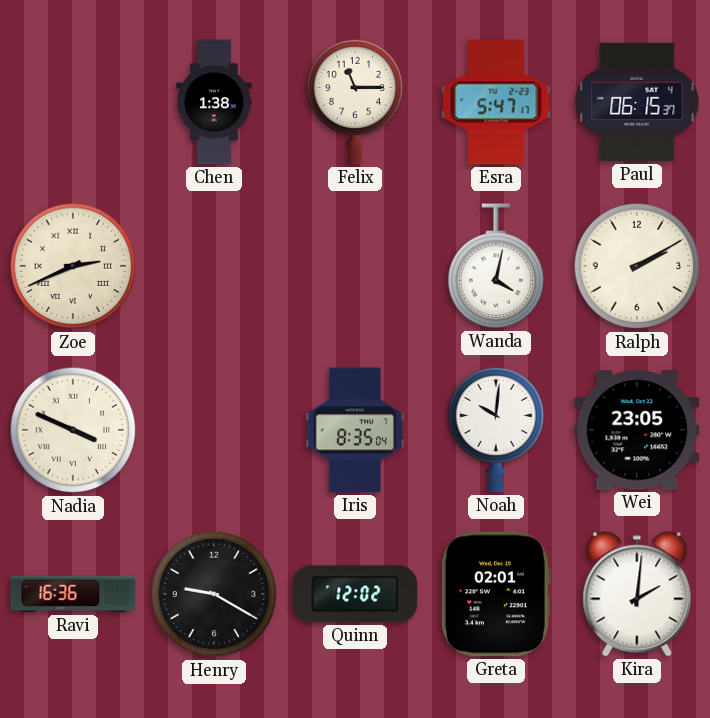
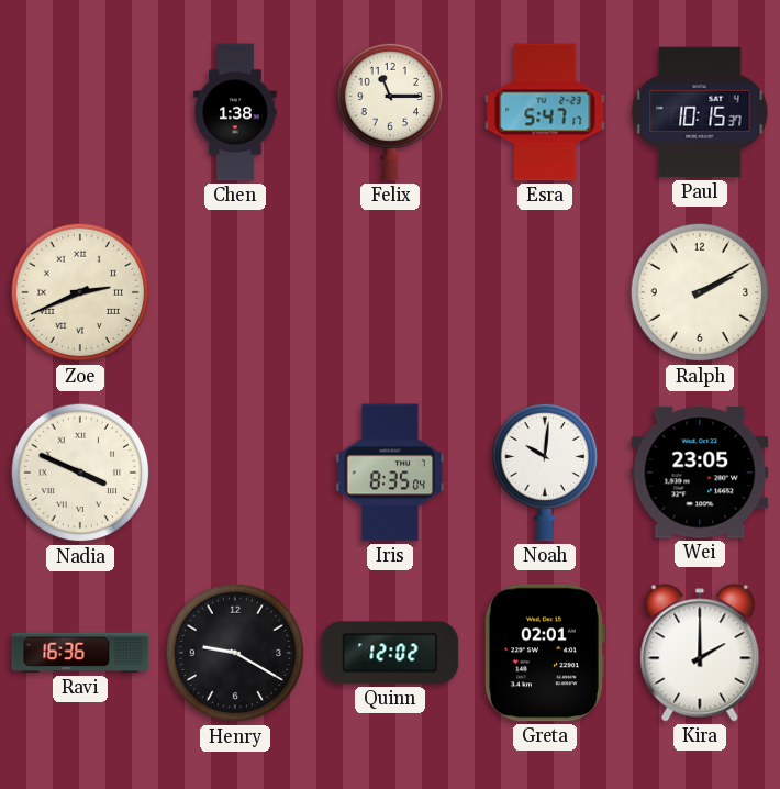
Paul: 06:15 -> 10:15 (700, 112)
Wanda: 4:02 -> none (496, 266)
Kira: 2:01 -> 2:00 (700, 653)
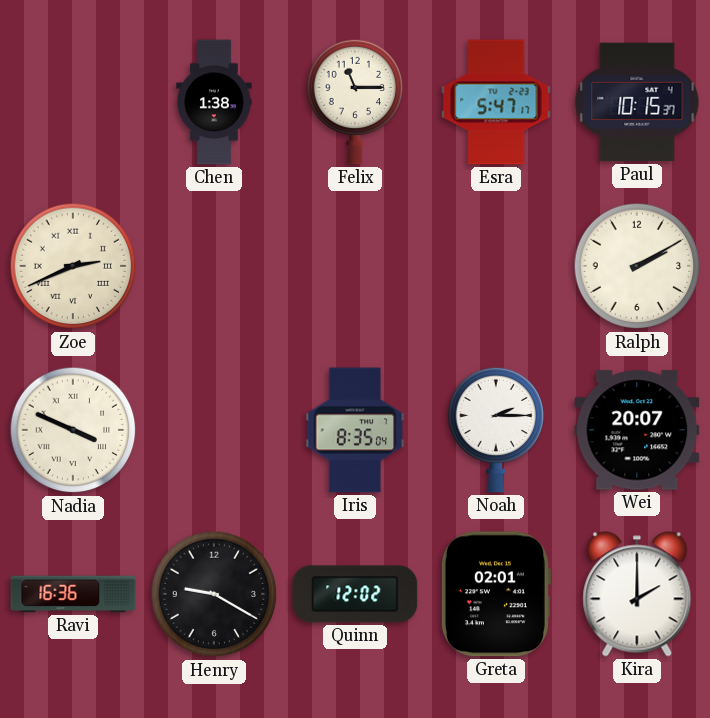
Noah: 10:01 -> 2:15 (496, 430)
Wei: 23:05 -> 20:07 (637, 430)
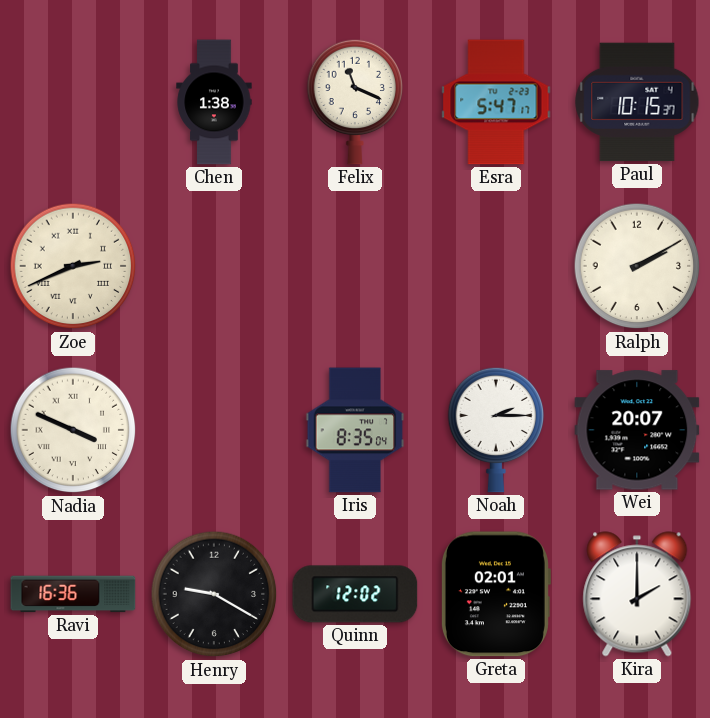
Felix: 11:15 -> 11:19 (355, 102)
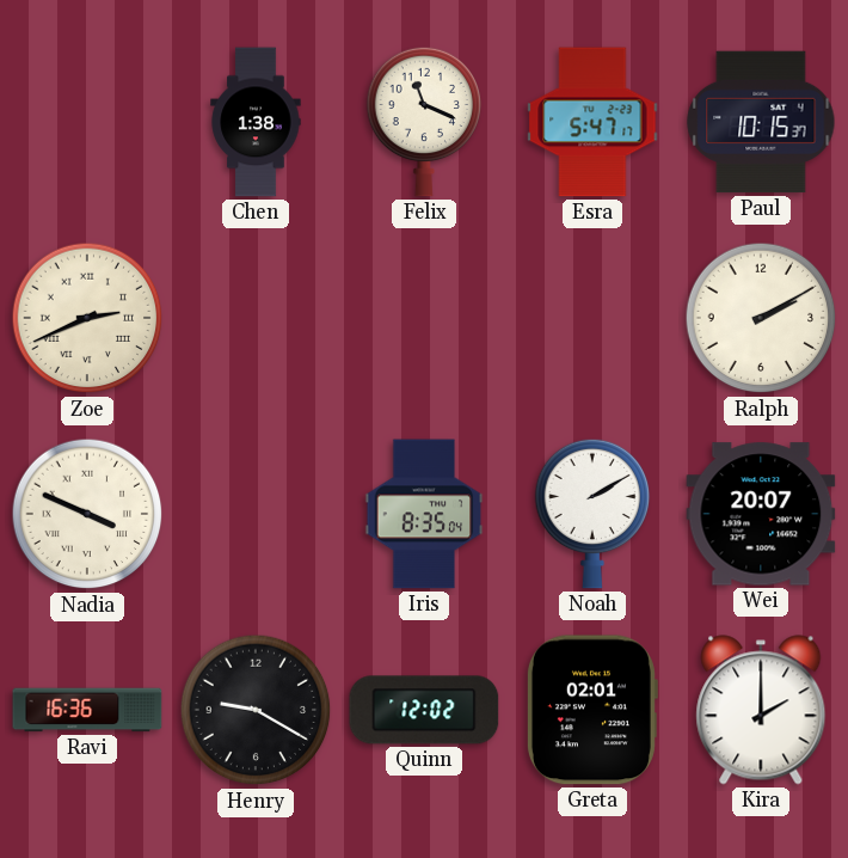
Noah: 2:15 -> 2:10 (592, 514)
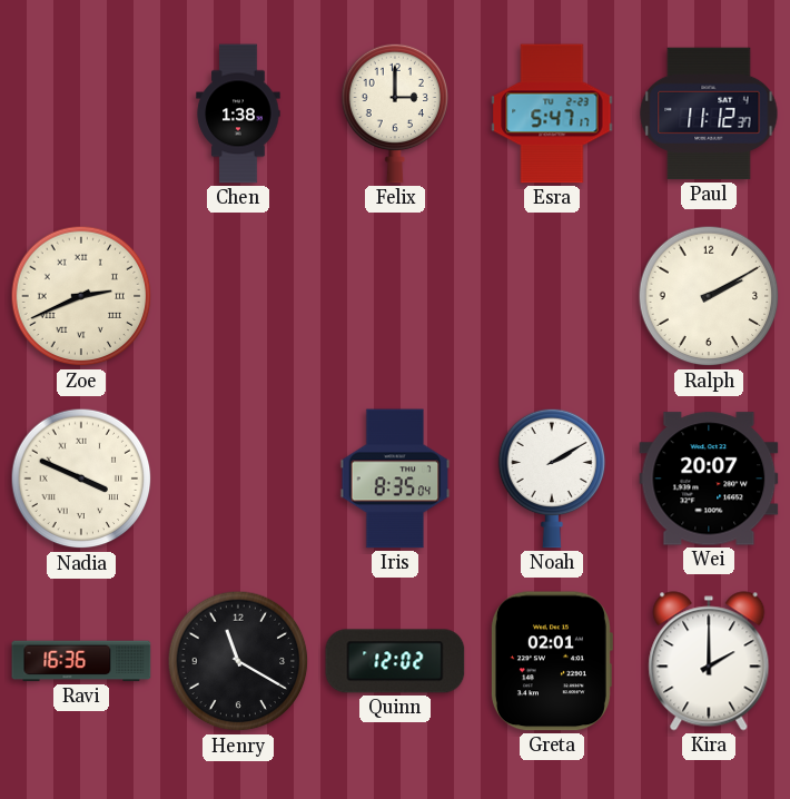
Felix: 11:19 -> 3:00 (395, 114)
Paul: 10:15 -> 11:12 (709, 114)
Henry: 9:20 -> 11:20 (238, 661)
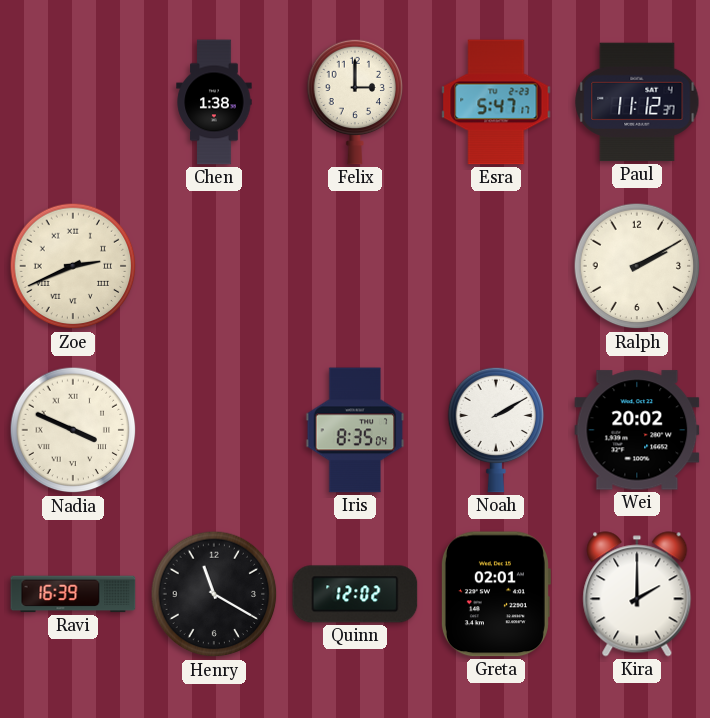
Wei: 20:07 -> 20:02 (637, 430)
Ravi: 16:36 -> 16:39 (73, 594)
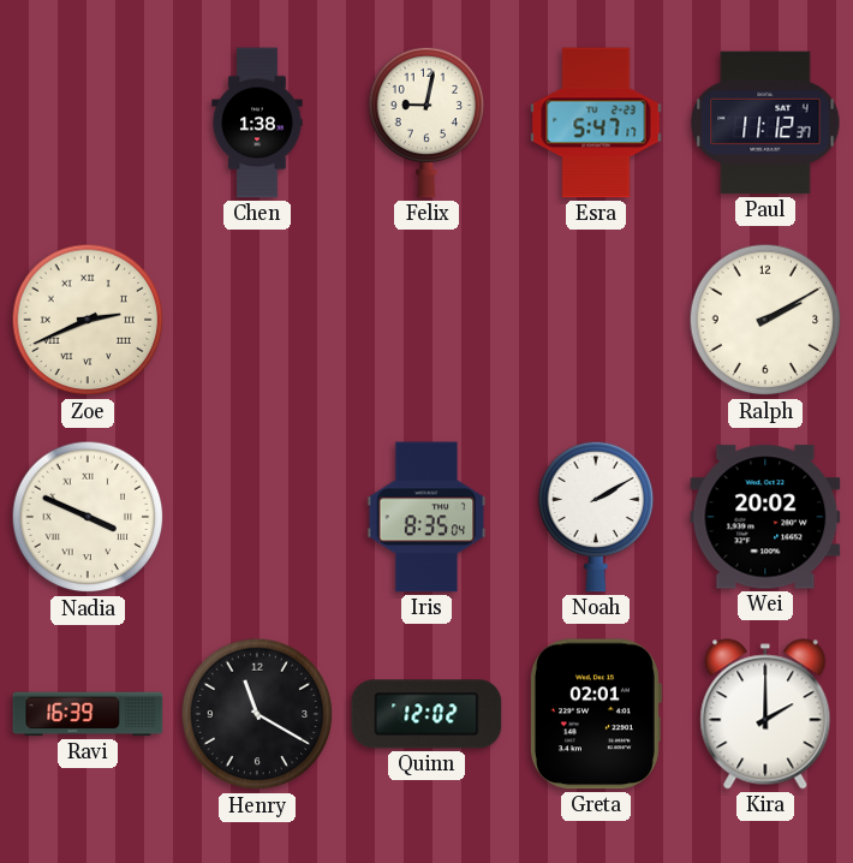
Felix: 3:00 -> 9:02 (426, 123)
